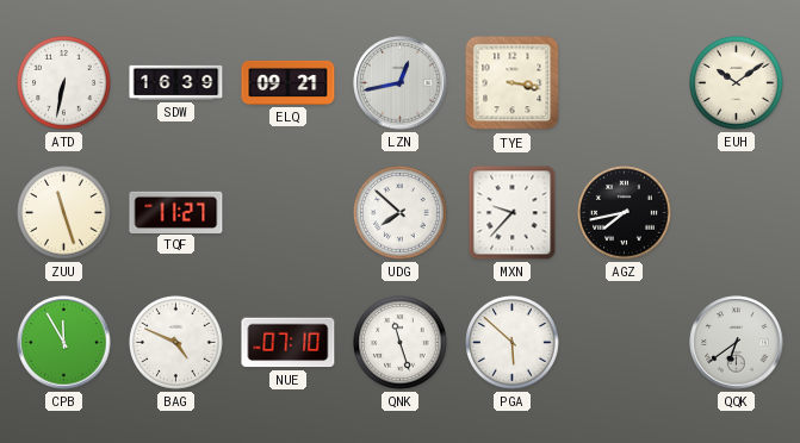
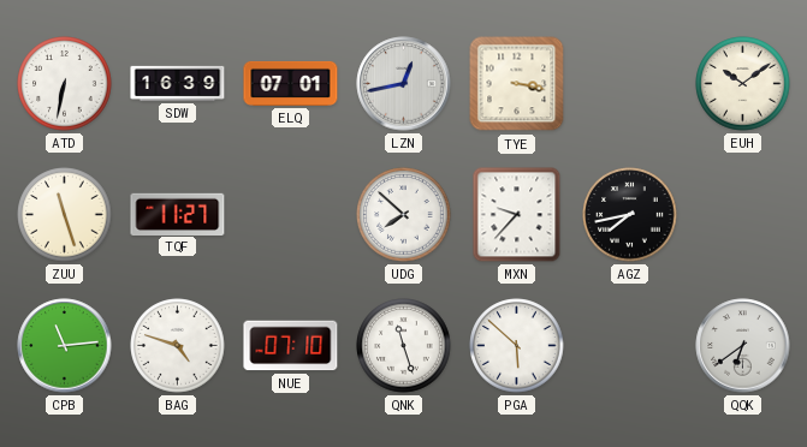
ELQ: 09:21 -> 07:01 (291, 83)
CPB: 11:55 -> 11:14 (65, 346)
BAG: 4:49 -> 4:48 (178, 346)
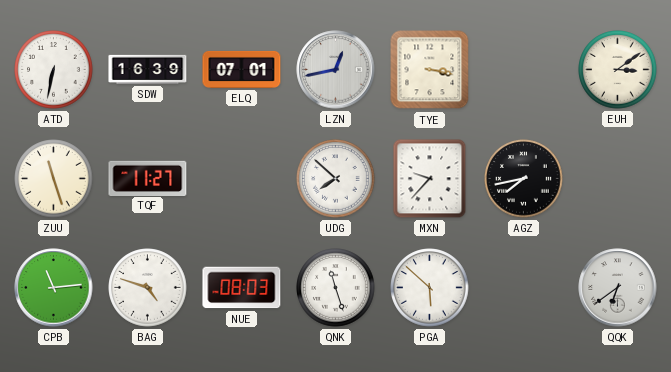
EUH: 10:09 -> 3:09 (618, 70)
NUE: 07:10 -> 08:03 (242, 288)
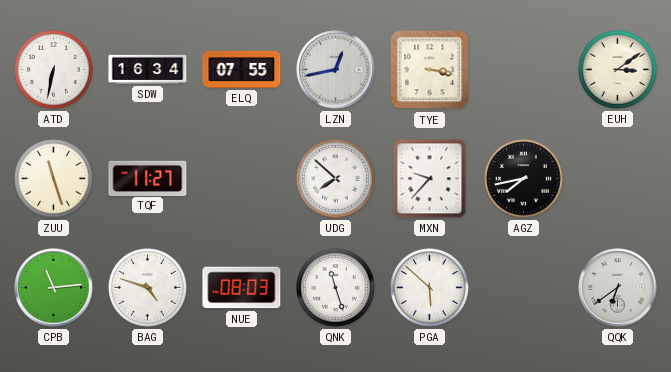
SDW: 16:39 -> 16:34 (148, 69)
ELQ: 07:01 -> 07:55 (242, 69)
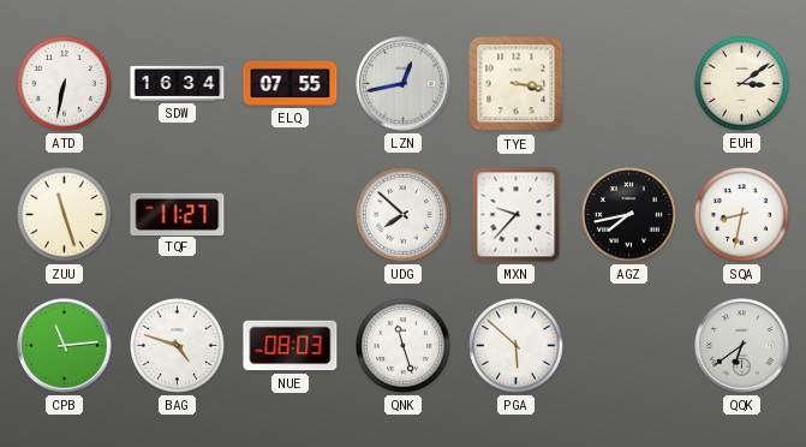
SQA: none -> 8:32 (742, 215)
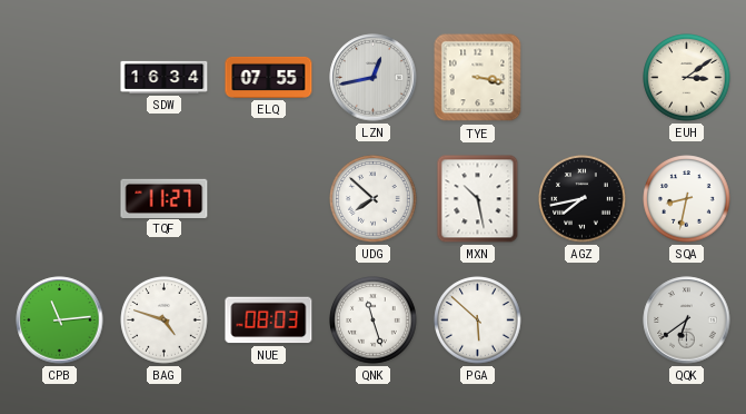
ATD: 6:32 -> none (65, 84)
ZUU: 11:27 -> none (65, 215)
MXN: 9:37 -> 10:28 (478, 199)
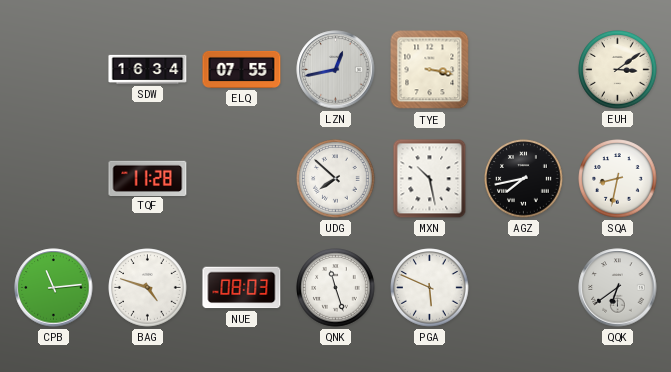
TQF: 11:27 -> 11:28 (148, 178)
PGA: 5:52 -> 5:49 (430, 288)
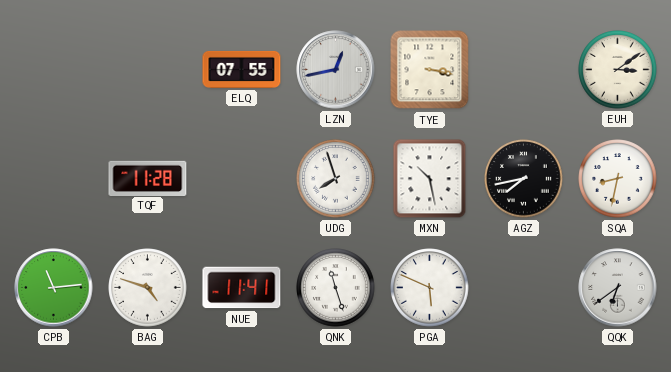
SDW: 16:34 -> none (148, 69)
UDG: 7:52 -> 7:57 (336, 179)
NUE: 08:03 -> 11:41 (242, 288)
